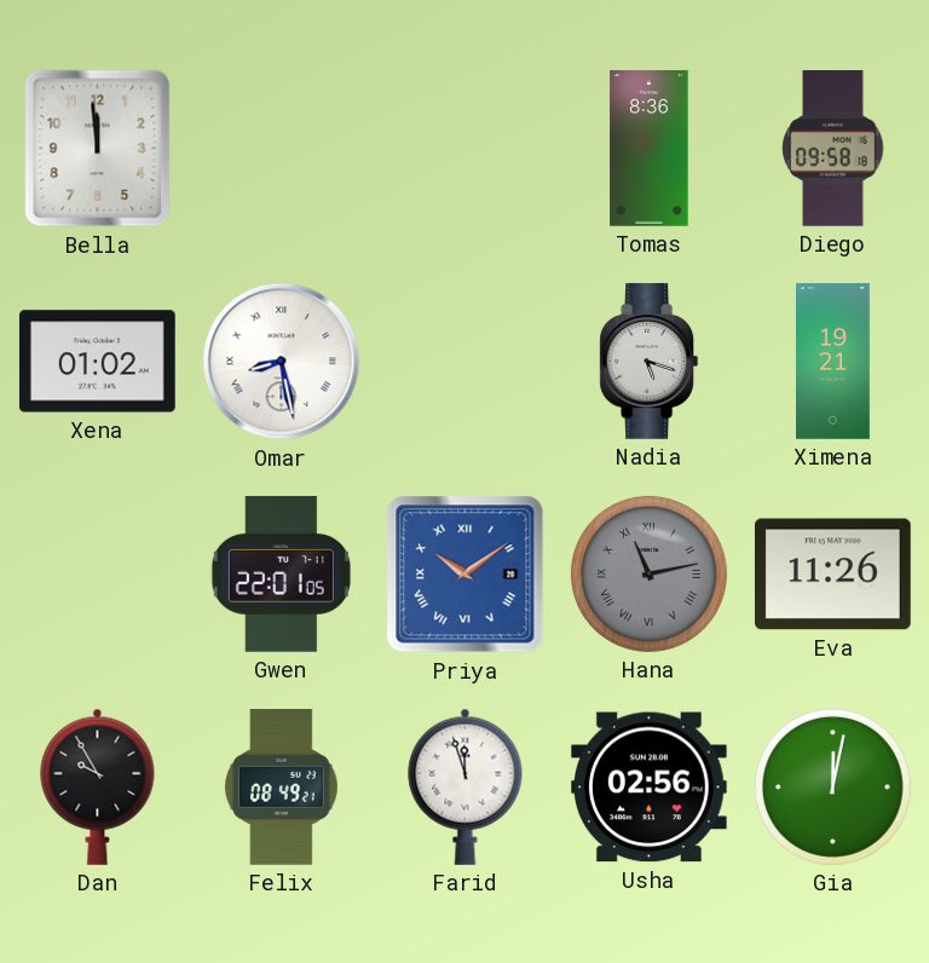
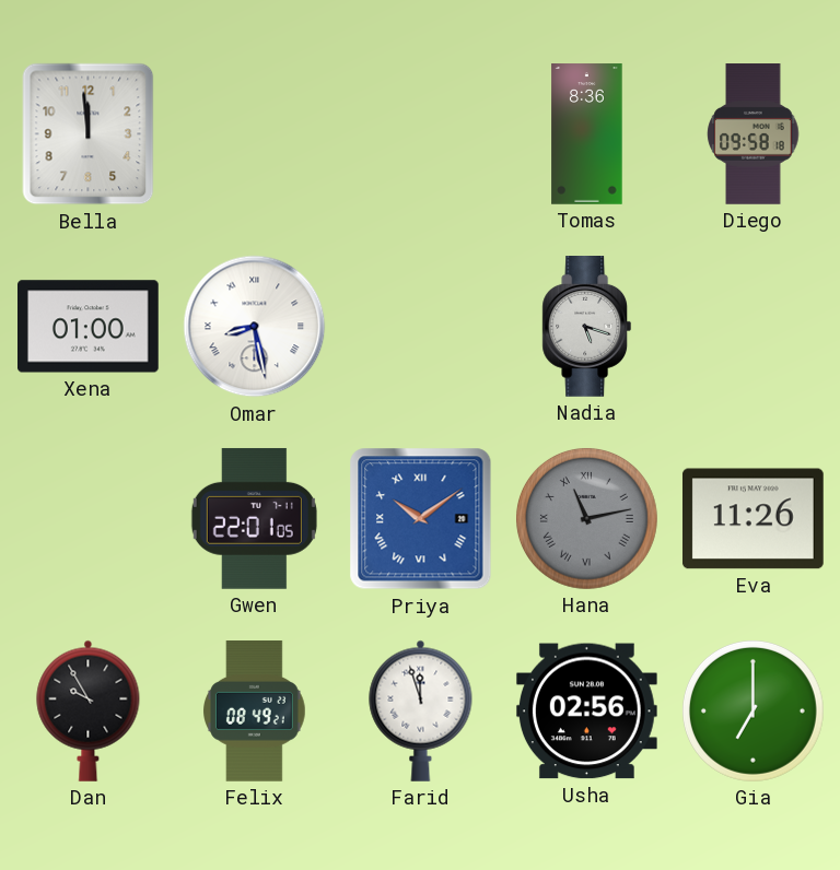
Xena: 01:02 -> 01:00 (89, 327)
Ximena: 19:21 -> none (833, 362)
Gia: 12:02 -> 7:00 (752, 710)
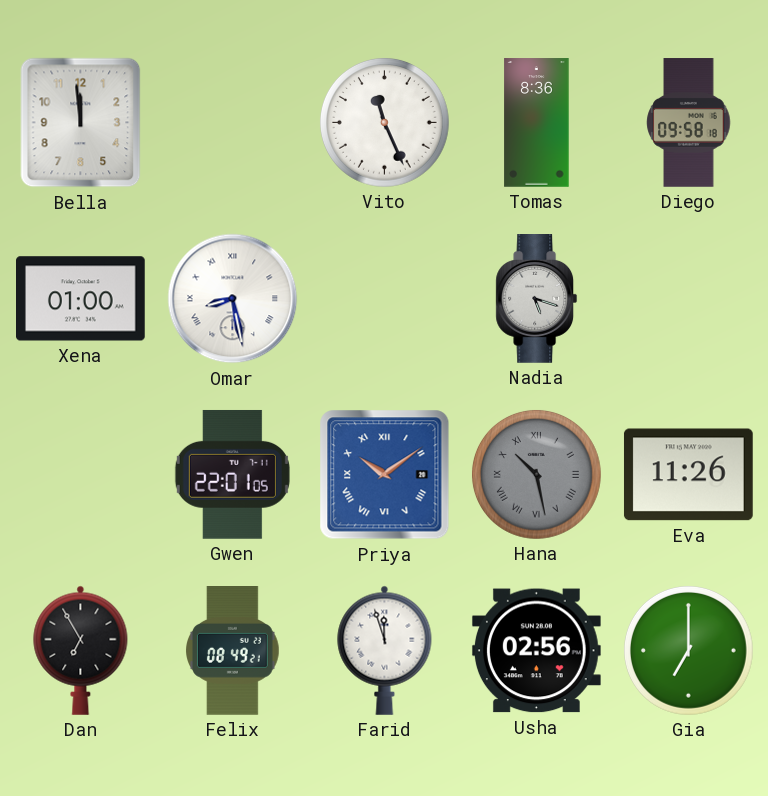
Vito: none -> 11:26 (384, 122)
Hana: 11:13 -> 10:28 (536, 474)
Dan: 9:55 -> 6:55 (81, 650)
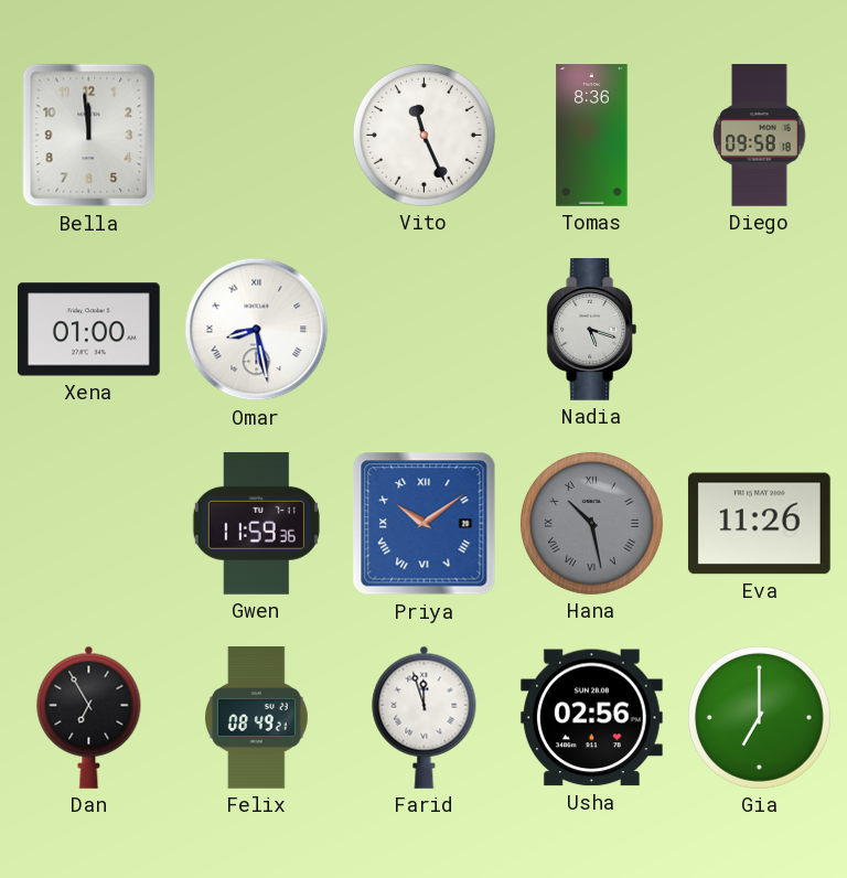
Gwen: 22:01 -> 11:59 (256, 523)
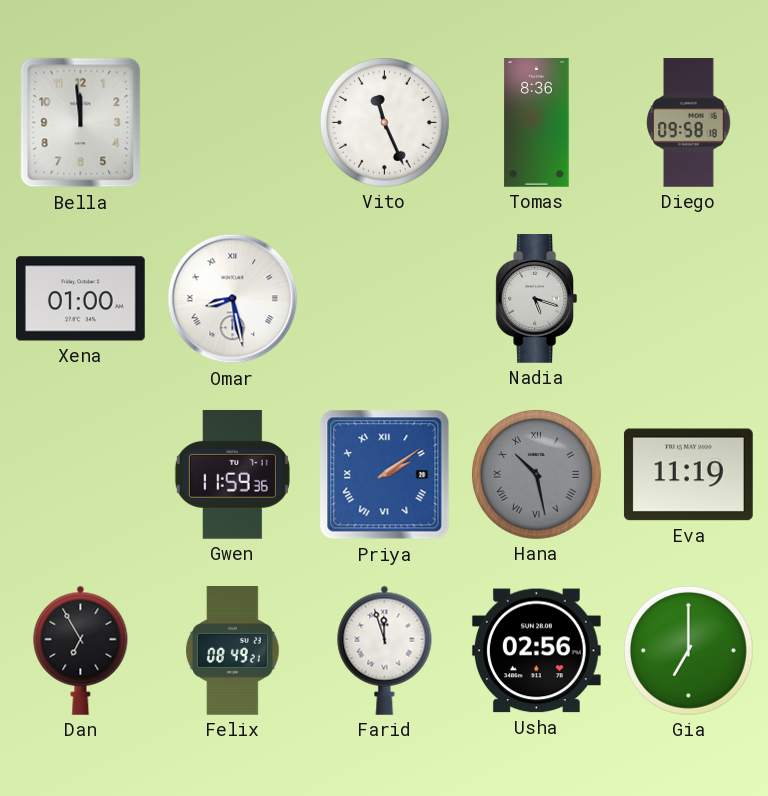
Priya: 10:09 -> 2:09 (385, 475)
Eva: 11:26 -> 11:19 (688, 475)
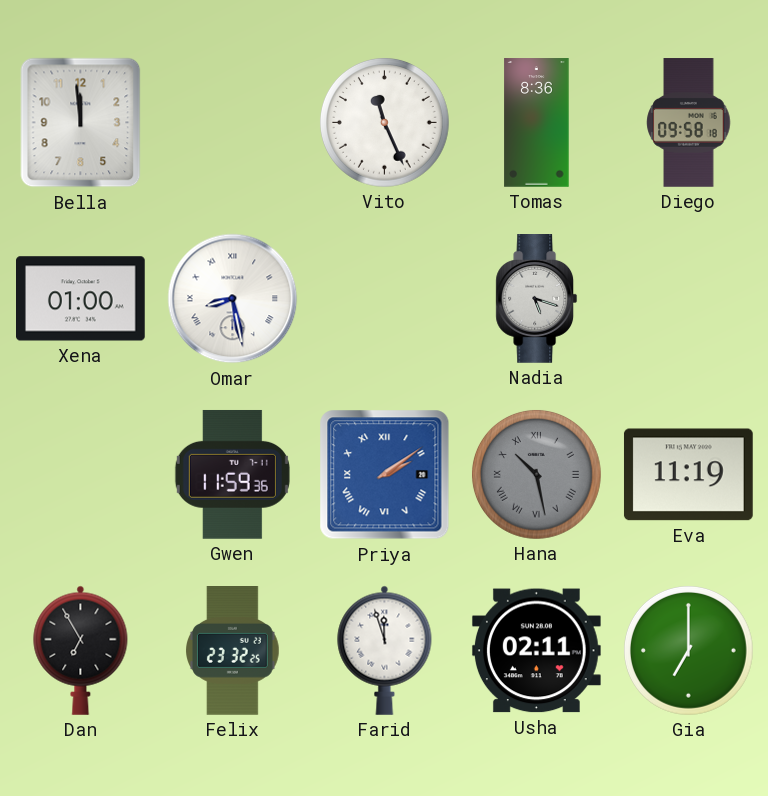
Felix: 08:49 -> 23:32 (233, 651)
Usha: 02:56 -> 02:11 (536, 651)
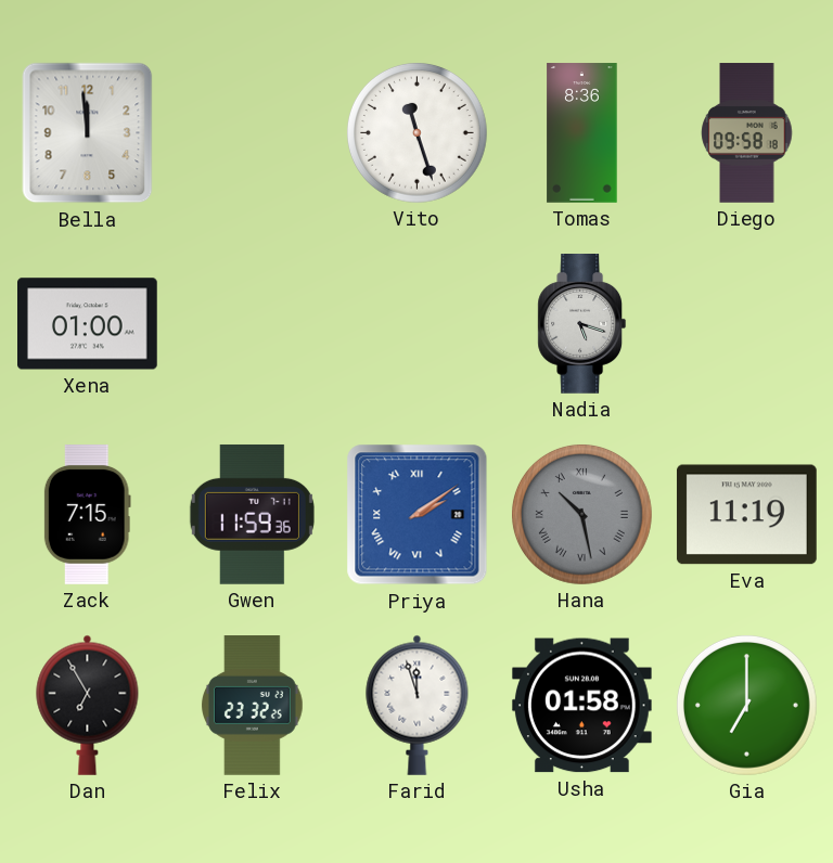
Vito: 11:26 -> 11:27 (416, 132)
Omar: 8:28 -> none (233, 299)
Zack: none -> 7:15 (87, 515)
Usha: 02:11 -> 01:58 (581, 706)
